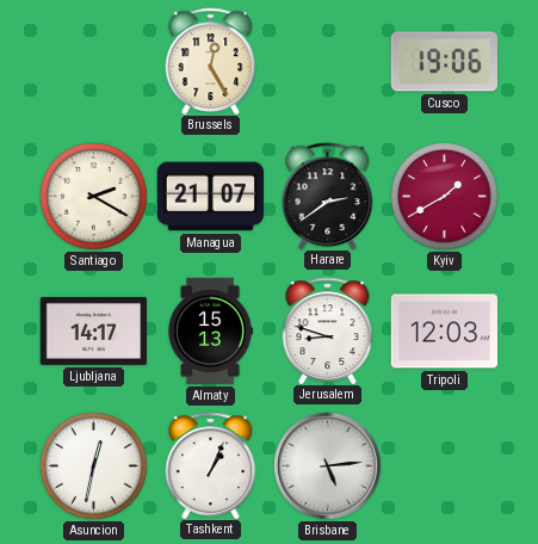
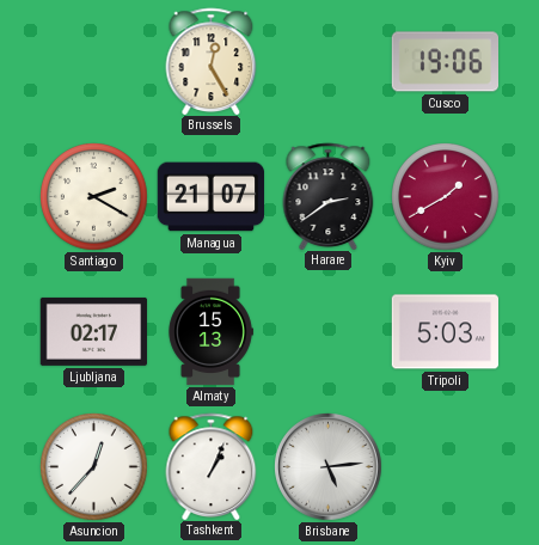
Ljubljana: 14:17 -> 02:17 (93, 331)
Jerusalem: 8:48 -> none (328, 330)
Tripoli: 12:03 -> 5:03 (445, 332)
Asuncion: 12:32 -> 12:37 (94, 467)
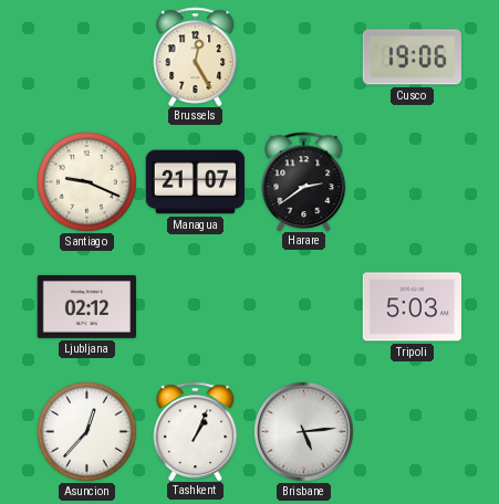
Santiago: 2:20 -> 9:19 (87, 182)
Kyiv: 1:40 -> none (446, 197)
Ljubljana: 02:17 -> 02:12 (86, 306)
Almaty: 15:13 -> none (210, 332)
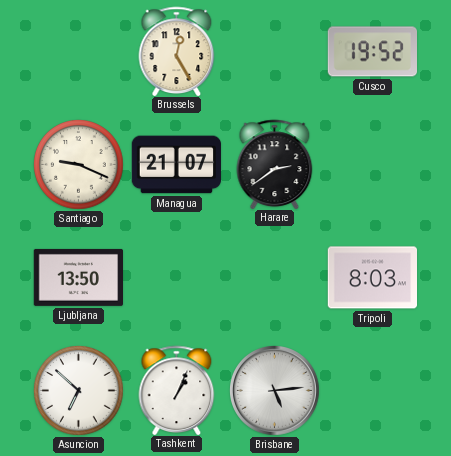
Cusco: 19:06 -> 19:52 (372, 52)
Ljubljana: 02:12 -> 13:50 (78, 277)
Tripoli: 5:03 -> 8:03 (372, 278)
Asuncion: 12:37 -> 6:52 (79, 391)
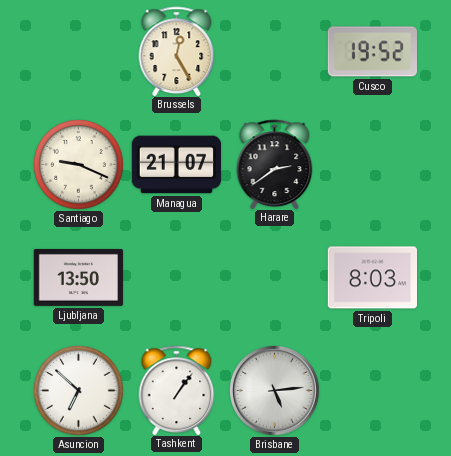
Tashkent: 1:04 -> 1:06 (177, 390)
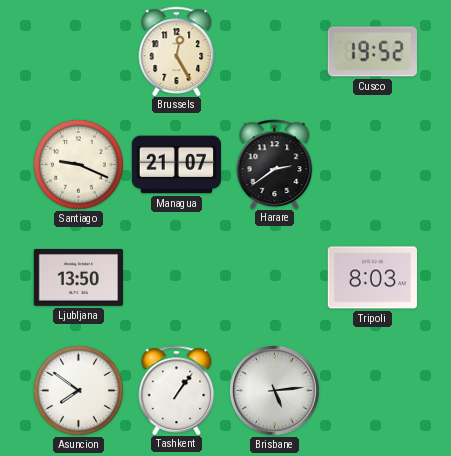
Asuncion: 6:52 -> 7:51 (79, 391)
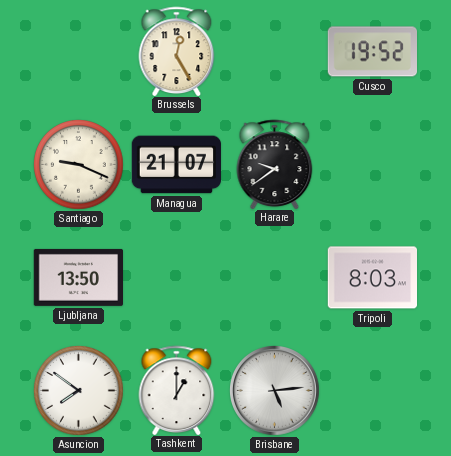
Harare: 2:39 -> 9:39 (275, 164)
Tashkent: 1:06 -> 1:00 (177, 390)
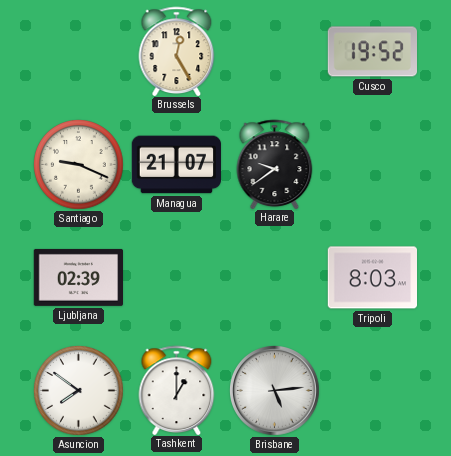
Ljubljana: 13:50 -> 02:39 (78, 277)
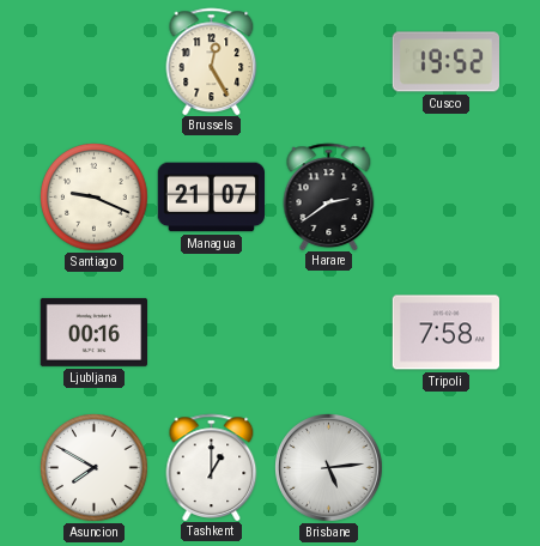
Harare: 9:39 -> 2:39 (329, 196)
Ljubljana: 02:39 -> 00:16 (93, 332)
Tripoli: 8:03 -> 7:58 (445, 333)
Asuncion: 7:51 -> 7:50 (95, 468)
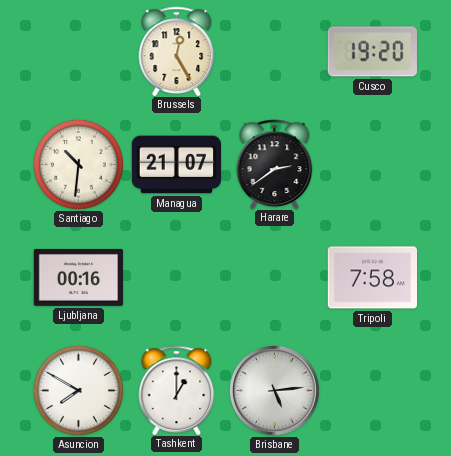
Cusco: 19:52 -> 19:20 (372, 52)
Santiago: 9:19 -> 10:31 (79, 165)
